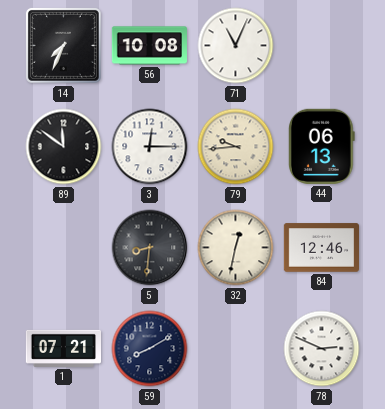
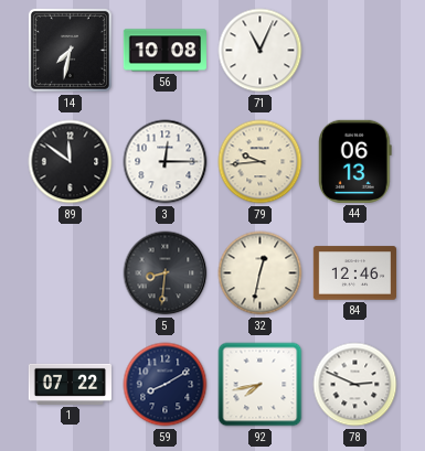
14: 7:34 -> 7:32 (70, 50)
1: 07:21 -> 07:22 (70, 384)
92: none -> 7:43 (261, 385)
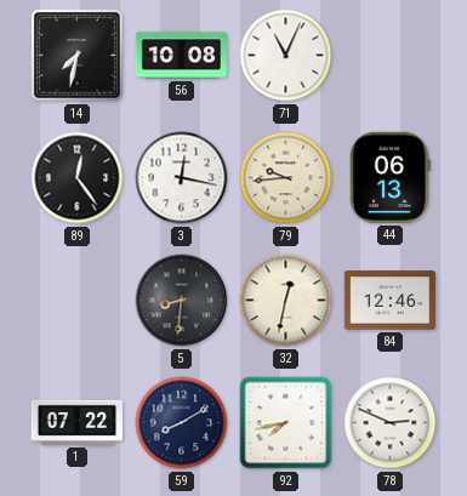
89: 11:51 -> 12:24 (78, 178)
3: 12:15 -> 12:17 (182, 178)
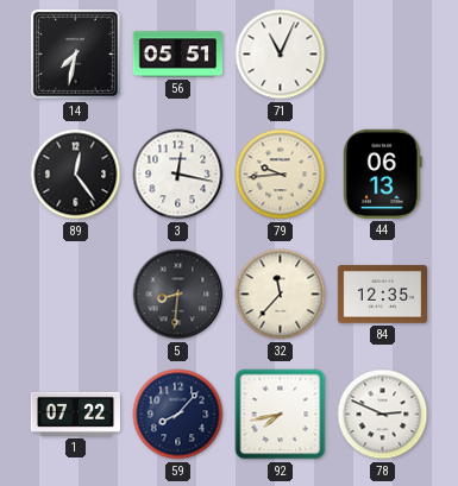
56: 10:08 -> 05:51 (177, 55)
32: 12:32 -> 11:37 (281, 295)
84: 12:46 -> 12:35 (382, 295)
59: 8:10 -> 8:07 (178, 415)
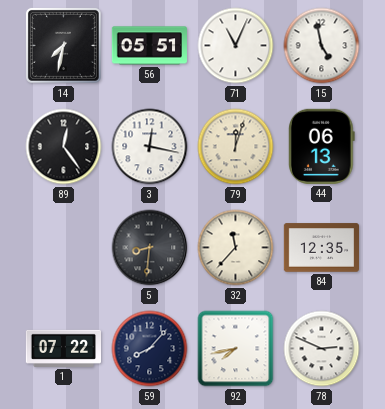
15: none -> 4:58 (322, 46)
79: 9:44 -> 12:03 (236, 147)
